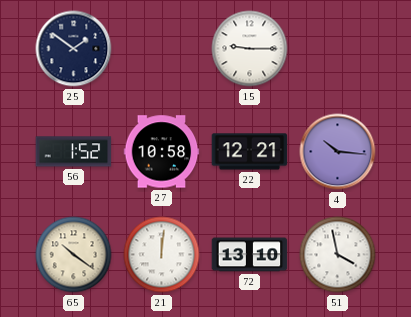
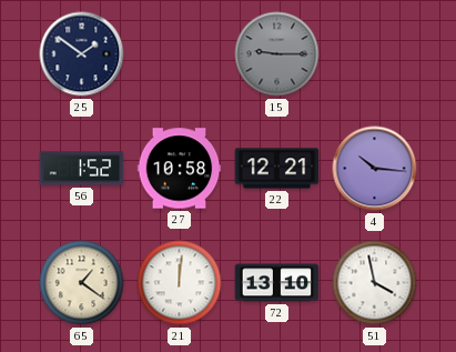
15 dial: white -> grey (277, 54)
65: 10:21 -> 1:21 (82, 283)
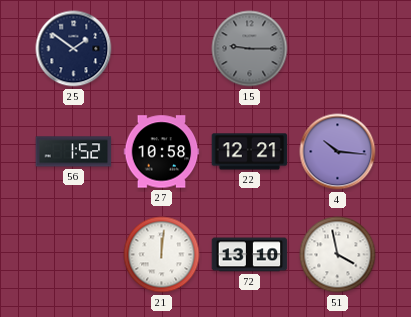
65: 1:21 -> none (82, 283)
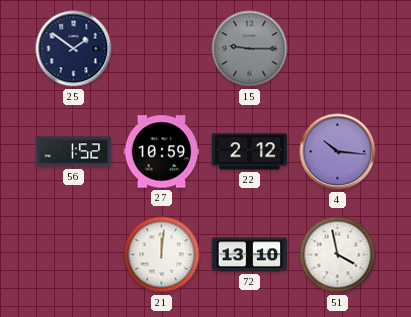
27: 10:58 -> 10:59 (162, 152)
22: 12:21 -> 2:12 (250, 152)
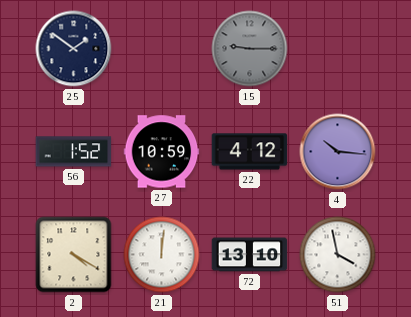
22: 2:12 -> 4:12 (250, 152)
2: none -> 4:20 (74, 255)
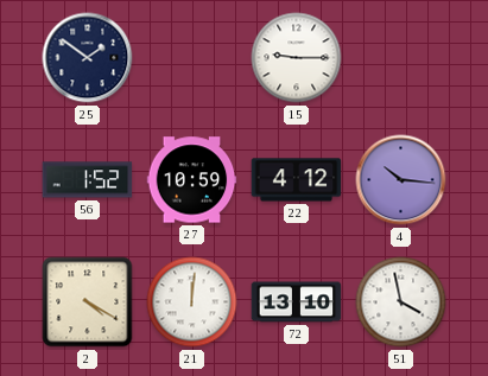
15 dial: grey -> white (297, 58)
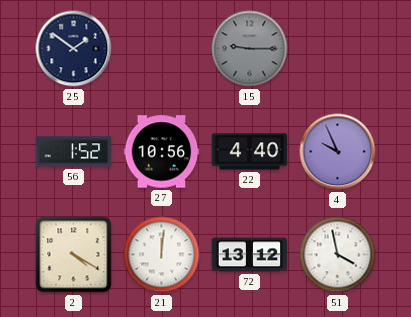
15 dial: white -> grey (250, 49)
27: 10:59 -> 10:56 (162, 152)
22: 4:12 -> 4:40 (250, 152)
4: 10:16 -> 9:56 (338, 152)
72: 13:10 -> 13:12 (250, 255)
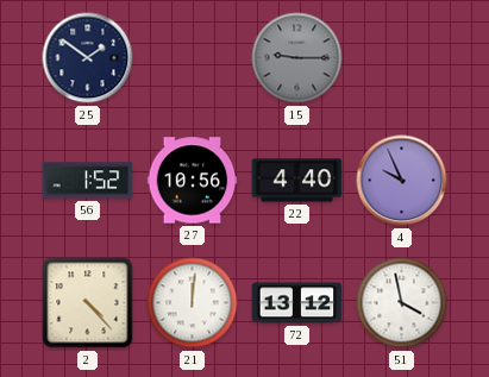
2: 4:20 -> 4:23 (88, 303)
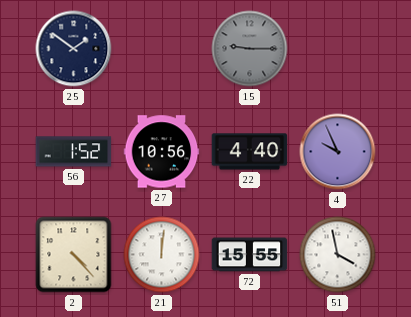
72: 13:12 -> 15:55 (250, 255)
